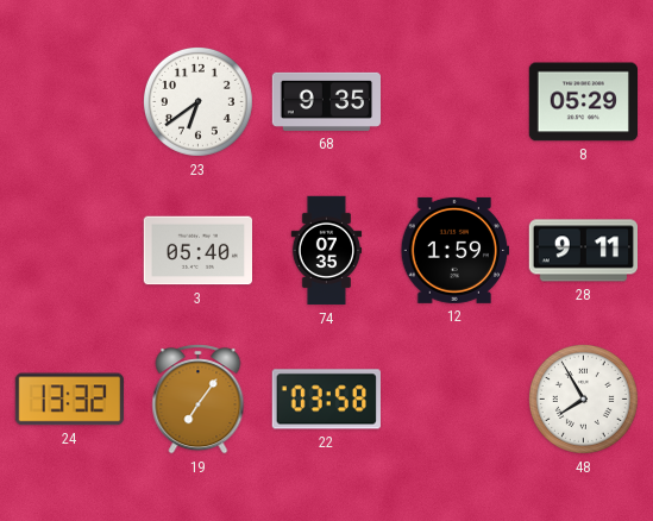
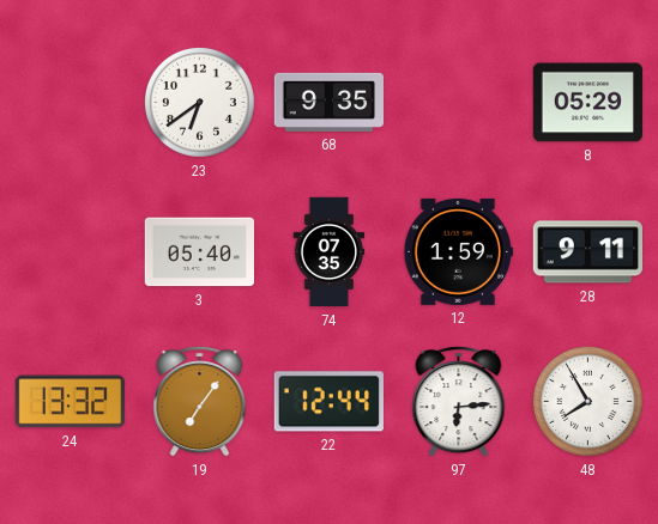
22: 03:58 -> 12:44 (328, 402)
97: none -> 6:14 (459, 402)
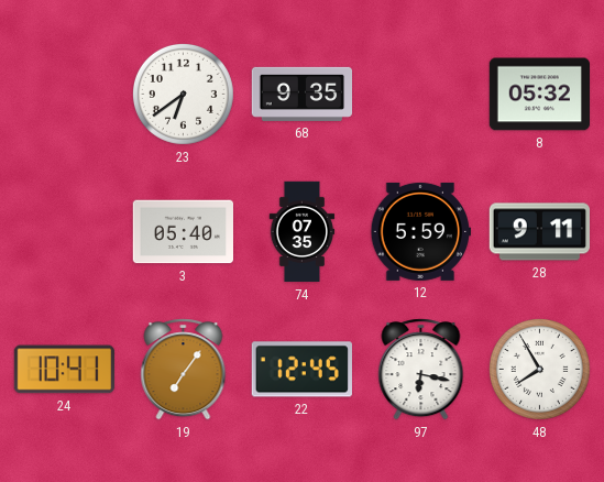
8: 05:29 -> 05:32 (539, 95)
12: 1:59 -> 5:59 (420, 231)
24: 13:32 -> 10:41 (64, 370)
22: 12:44 -> 12:45 (301, 370)
97: 6:14 -> 6:17 (421, 370)
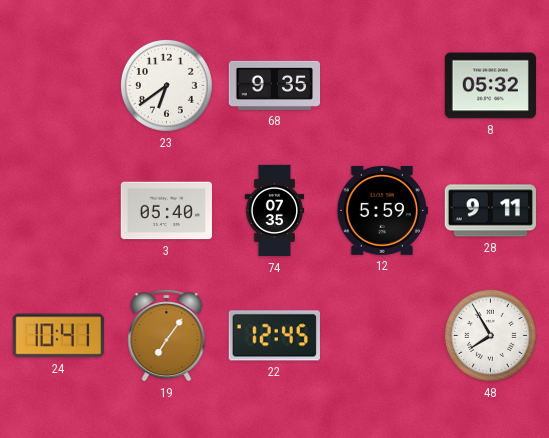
97: 6:17 -> none (421, 370)
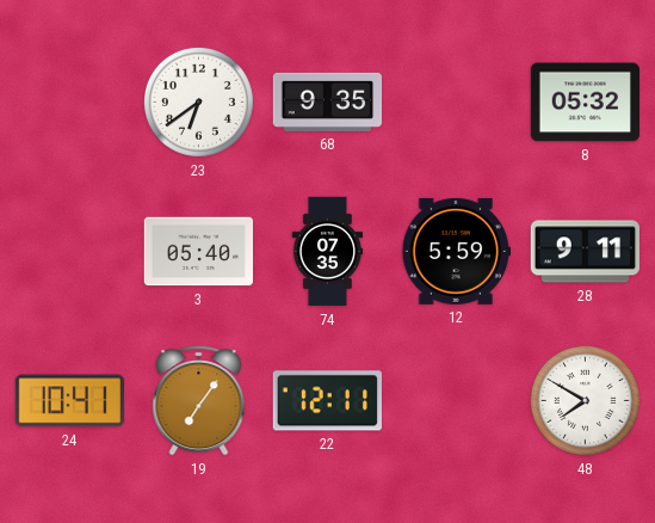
22: 12:45 -> 12:11 (327, 401)
48: 7:55 -> 7:50 (585, 400)
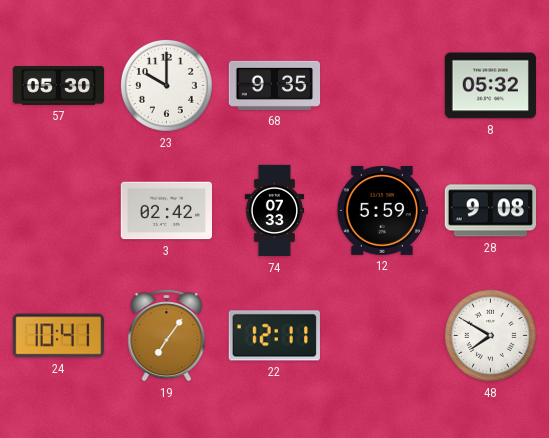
57: none -> 05:30 (59, 86)
23: 6:39 -> 10:00 (166, 85)
3: 05:40 -> 02:42 (166, 211)
74: 07:35 -> 07:33 (275, 211)
28: 9:11 -> 9:08 (490, 211)
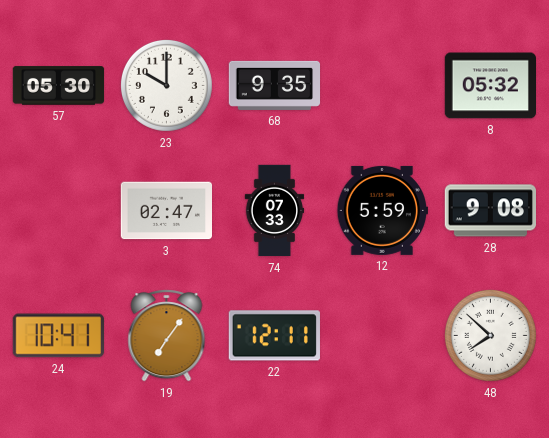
3: 02:42 -> 02:47 (166, 211)
48: 7:50 -> 7:52 (490, 335)
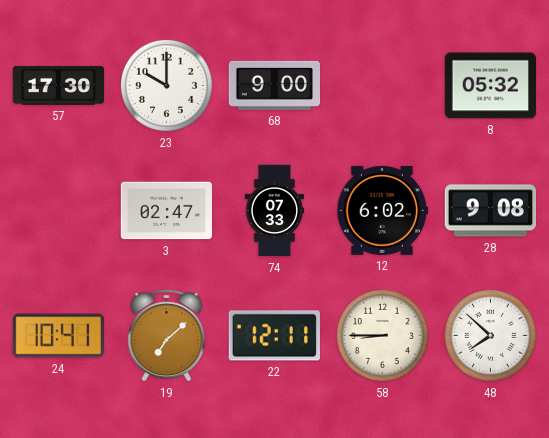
57: 05:30 -> 17:30 (59, 86)
68: 9:35 -> 9:00 (275, 85)
12: 5:59 -> 6:02 (382, 210)
19: 7:06 -> 7:08 (167, 336)
58: none -> 8:45 (382, 335)
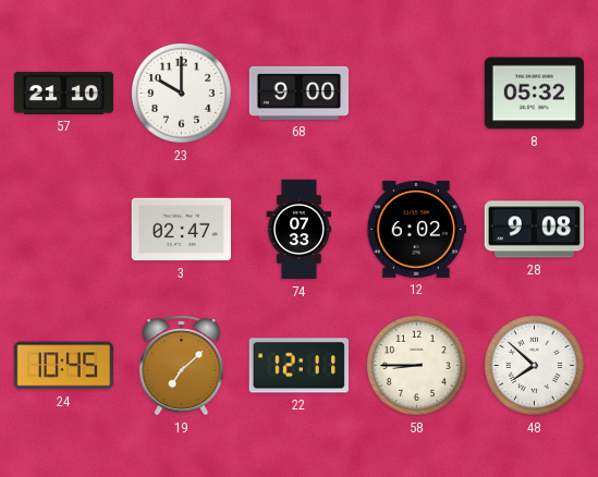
57: 17:30 -> 21:10 (64, 94)
24: 10:41 -> 10:45 (63, 366)
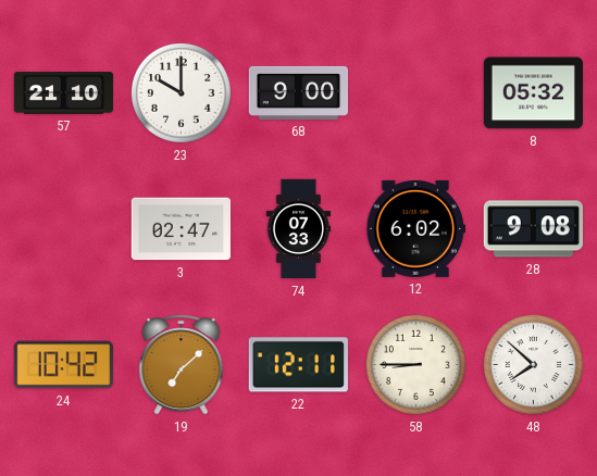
24: 10:45 -> 10:42 (63, 365)
